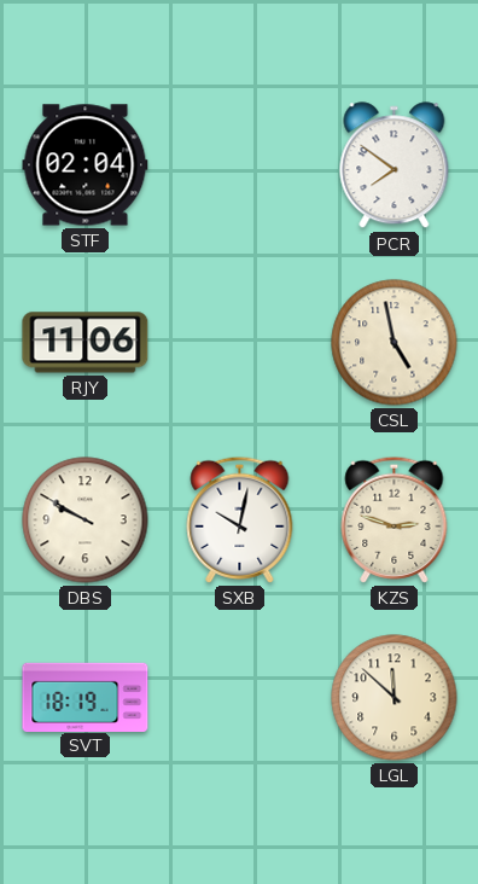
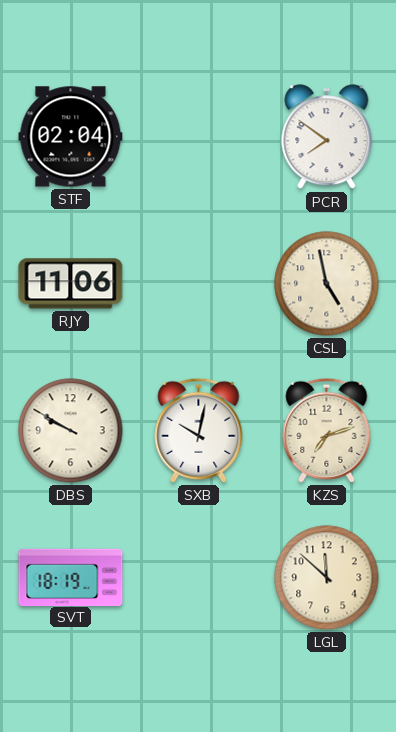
KZS: 2:48 -> 7:12 (327, 430)
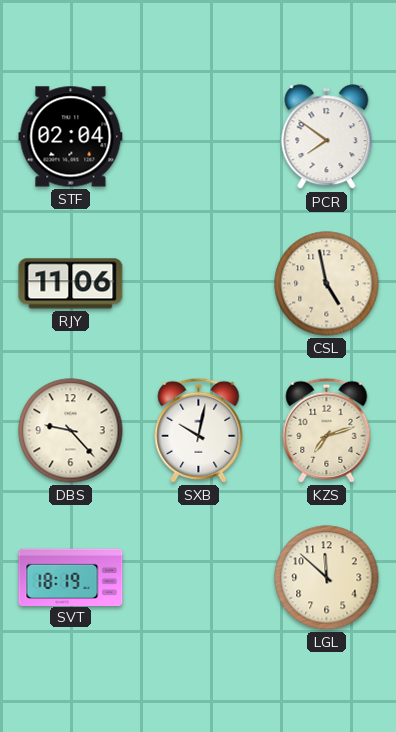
DBS: 9:50 -> 9:23 (71, 431)
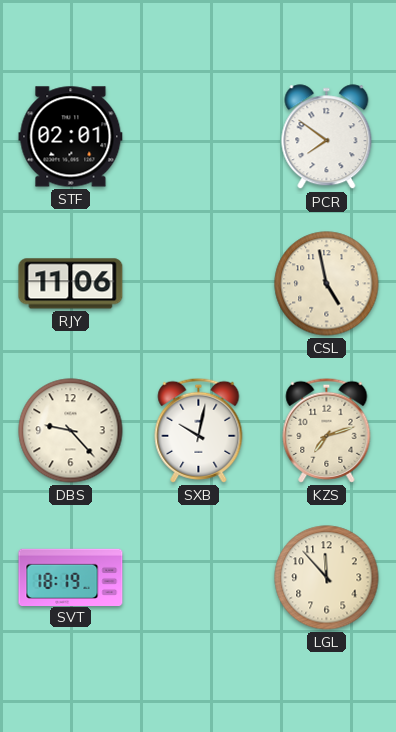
STF: 02:04 -> 02:01 (71, 137)
LGL: 11:52 -> 11:53 (327, 578)
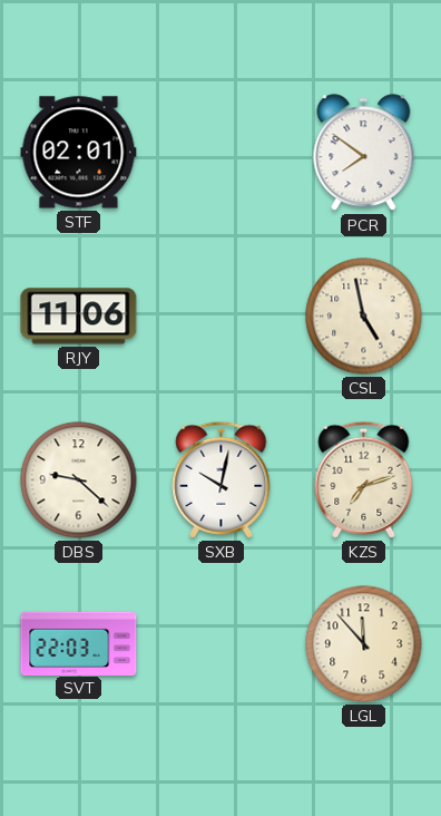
DBS: 9:23 -> 9:22 (79, 480)
SVT: 18:19 -> 22:03 (79, 643)
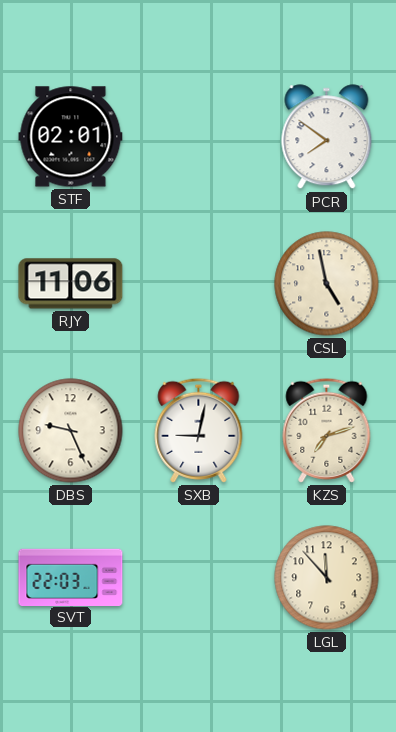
DBS: 9:22 -> 9:26 (71, 431)
SXB: 10:02 -> 9:02 (199, 430)
